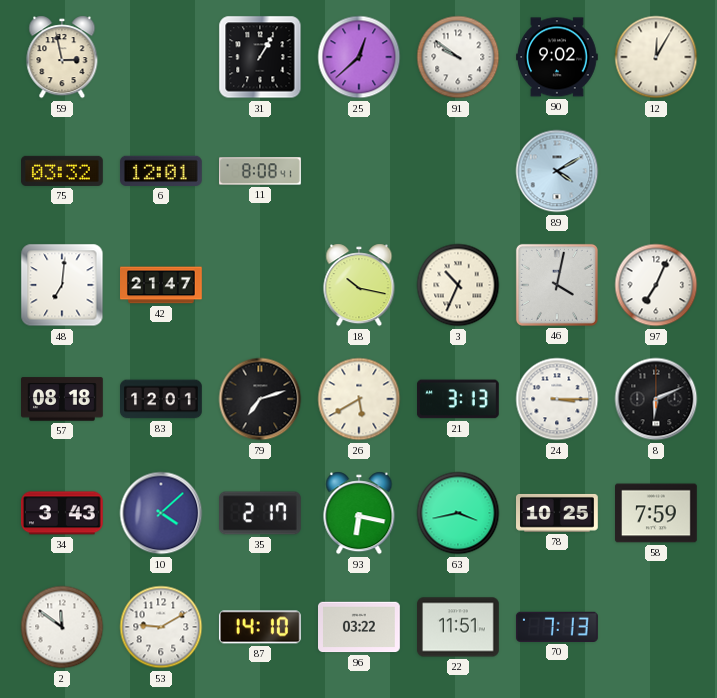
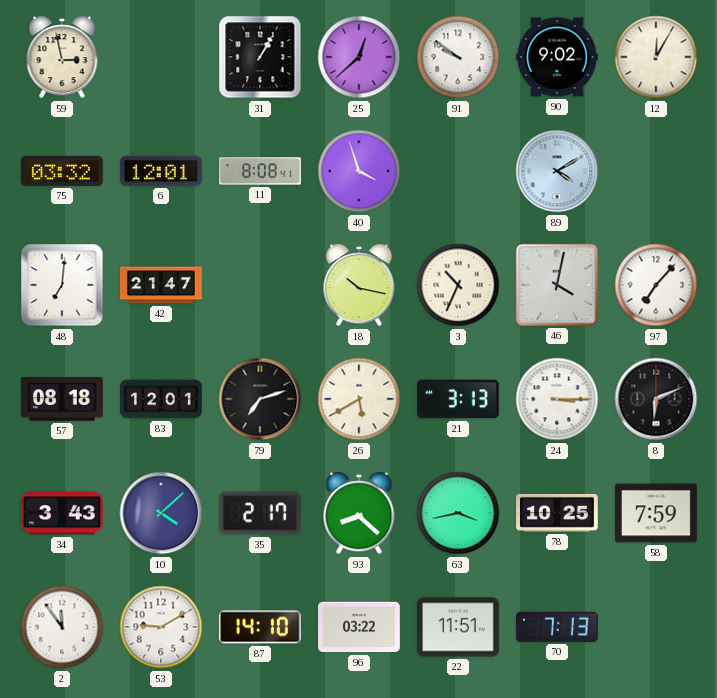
40: none -> 3:57 (359, 171)
97: 7:04 -> 7:07 (656, 285)
93: 6:17 -> 8:22 (359, 513)
2: 11:51 -> 11:54 (62, 627)
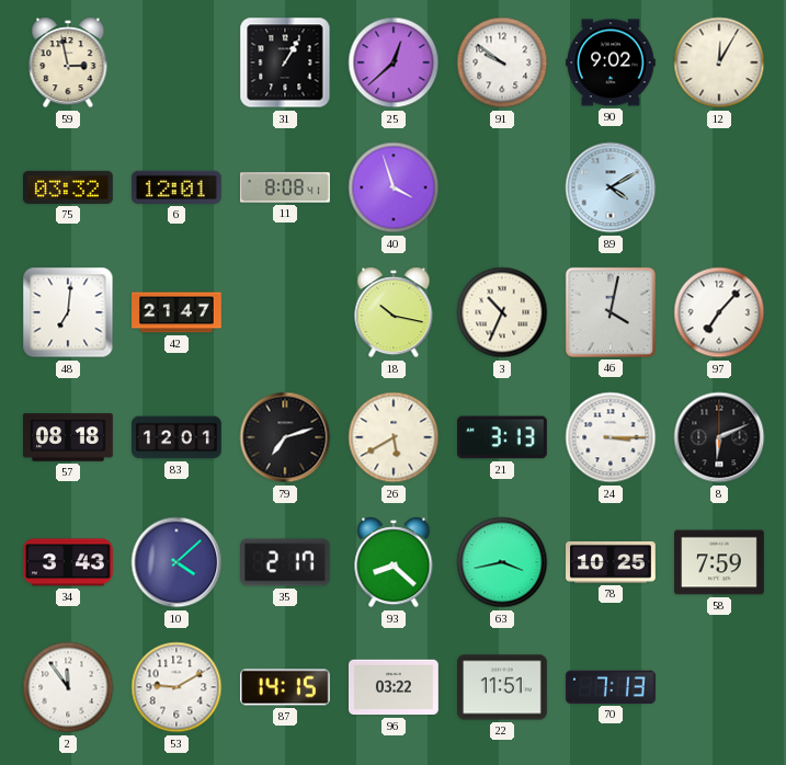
87: 14:10 -> 14:15 (285, 687)
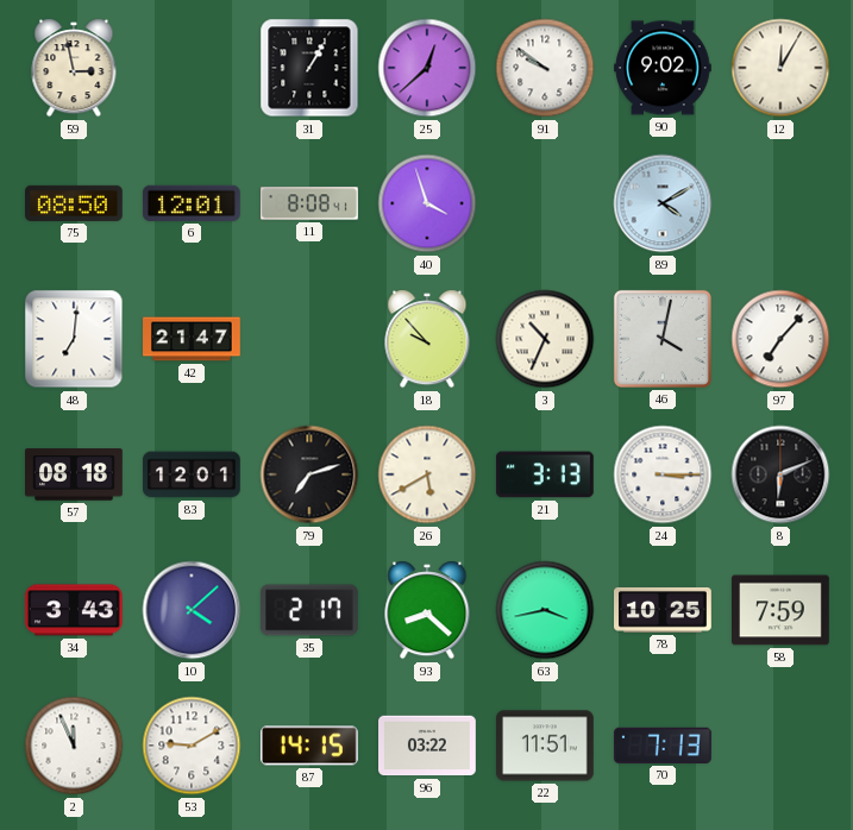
75: 03:32 -> 08:50 (75, 203)
18: 10:17 -> 9:53 (427, 339)
2: 11:54 -> 11:56 (74, 746)
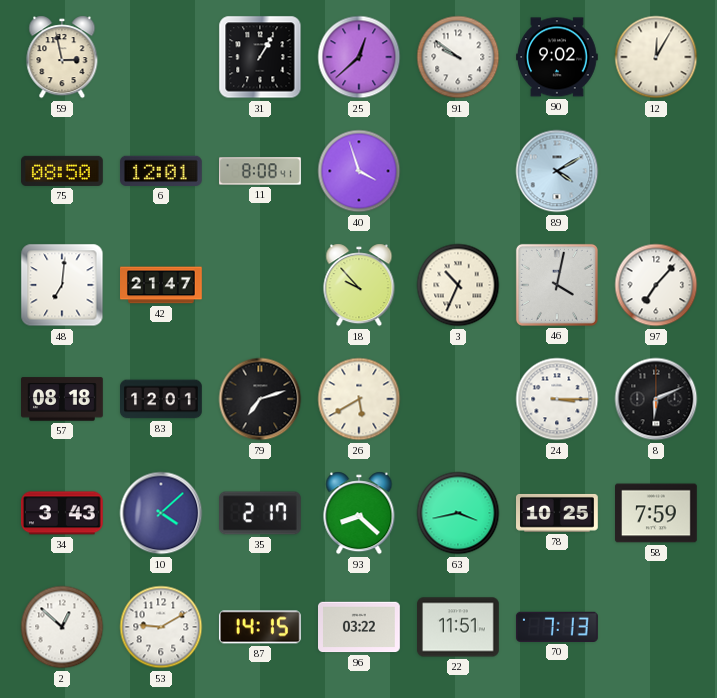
21: 3:13 -> none (546, 474)
2: 11:56 -> 12:52 (62, 627)
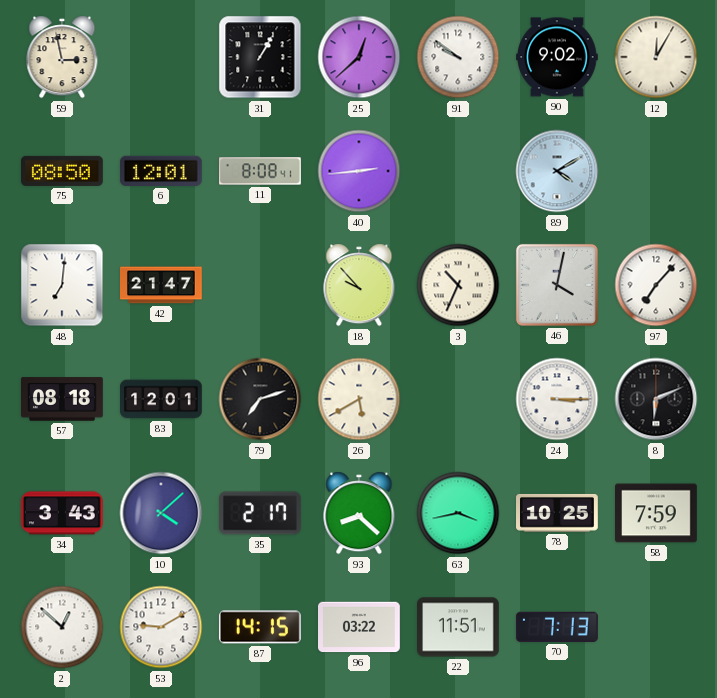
40: 3:57 -> 2:44 (359, 171)
